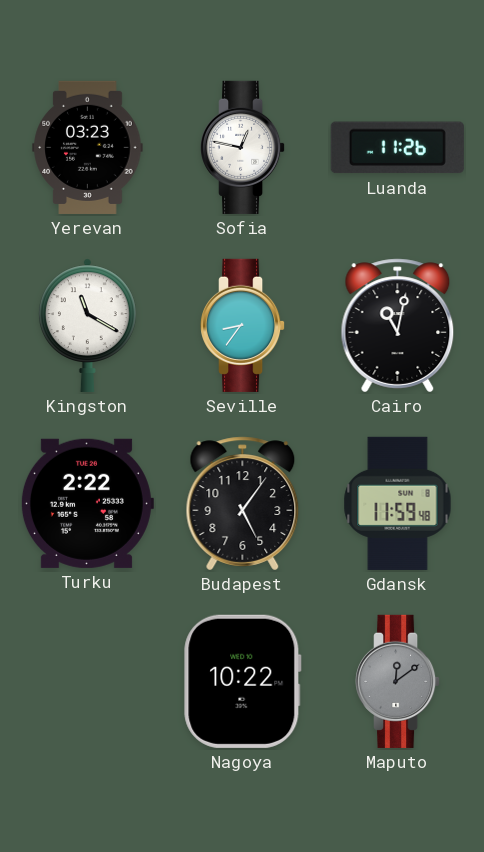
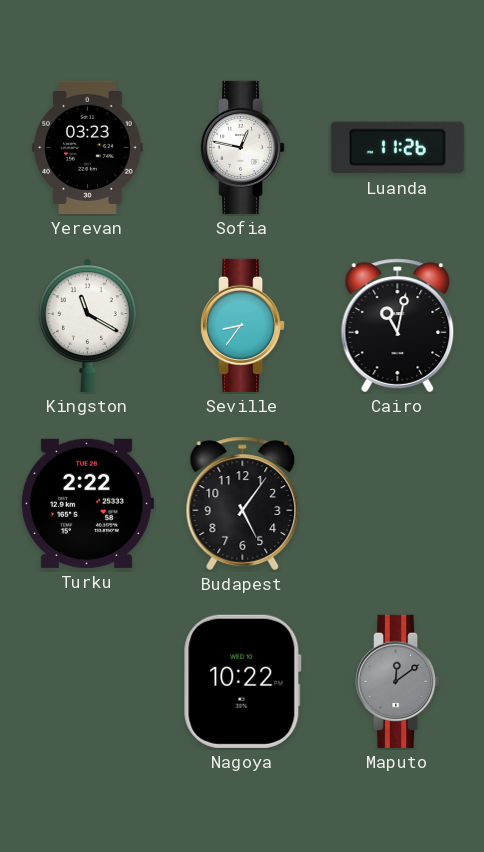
Gdansk: 11:59 -> none (398, 503)
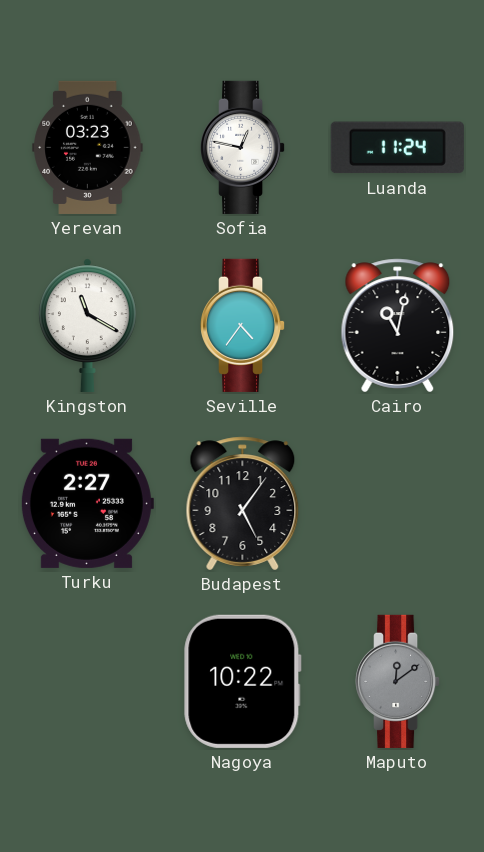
Luanda: 11:26 -> 11:24 (397, 148)
Seville: 8:36 -> 4:36 (244, 325)
Turku: 2:22 -> 2:27 (87, 503)
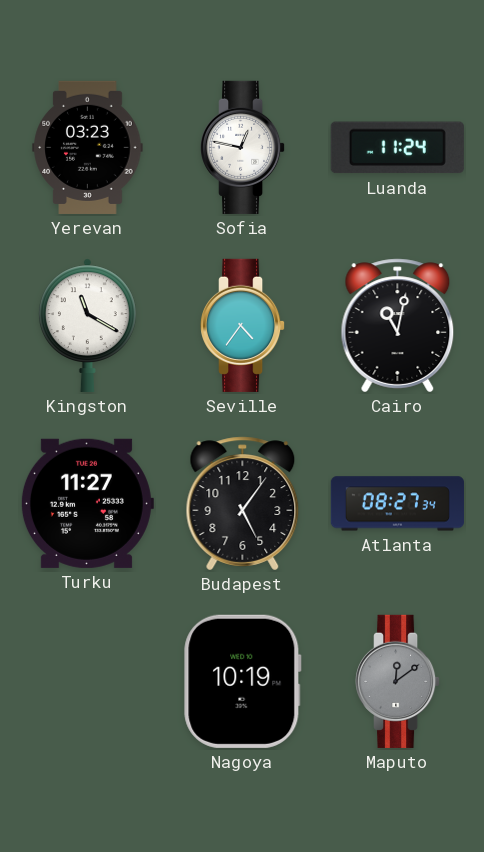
Turku: 2:27 -> 11:27 (87, 503)
Atlanta: none -> 08:27 (397, 504)
Nagoya: 10:22 -> 10:19 (243, 681)
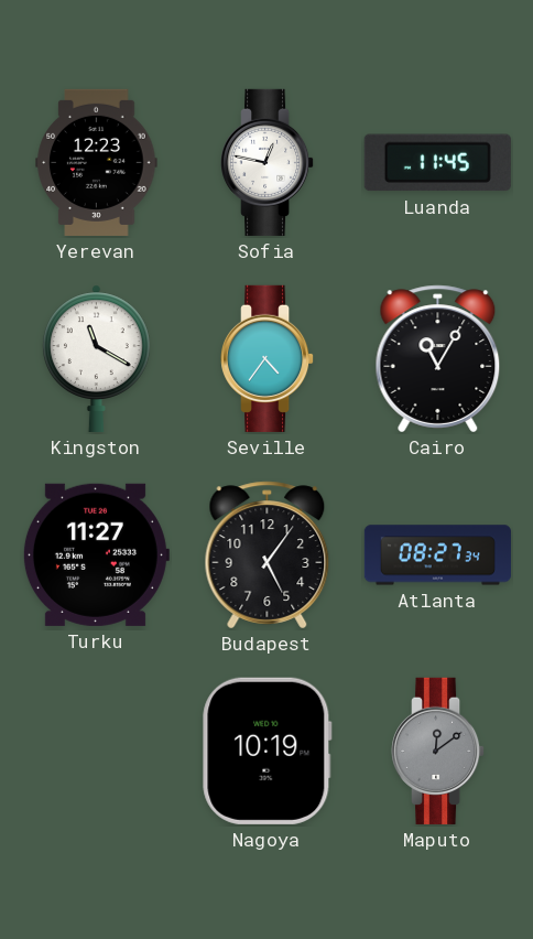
Yerevan: 03:23 -> 12:23 (97, 162)
Luanda: 11:24 -> 11:45 (437, 163)
Cairo: 11:02 -> 11:05 (438, 359)
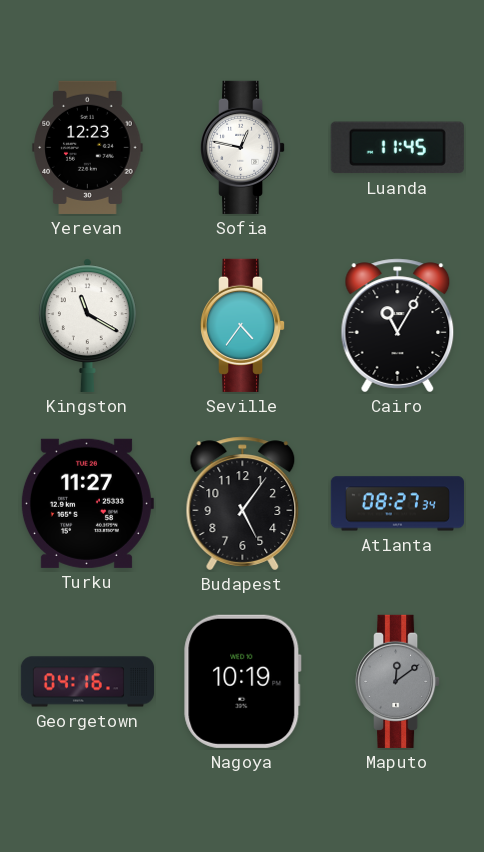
Georgetown: none -> 04:16 (87, 682)
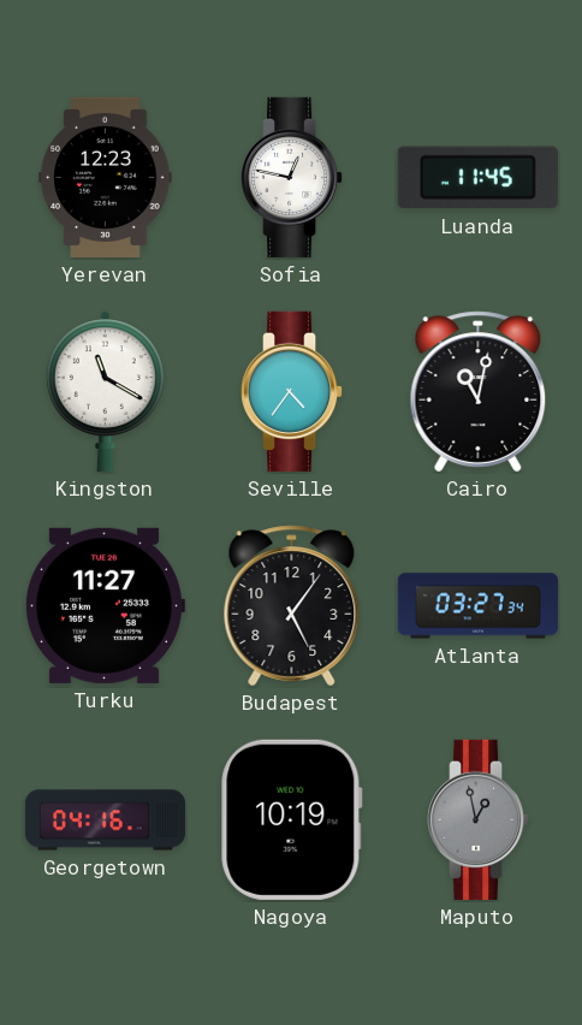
Cairo: 11:05 -> 11:02 (479, 392)
Atlanta: 08:27 -> 03:27 (477, 606)
Maputo: 12:09 -> 12:58 (480, 819)
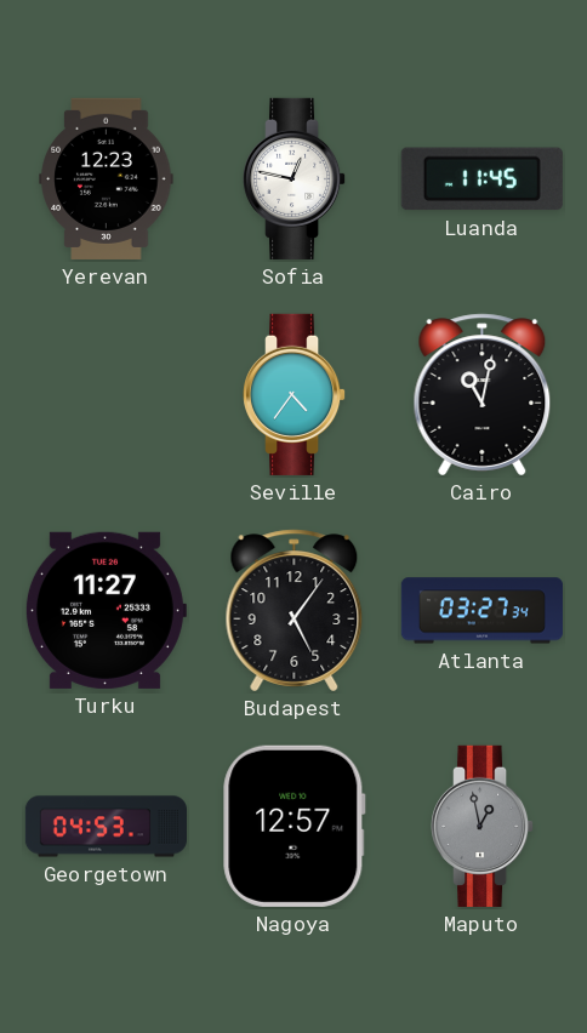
Kingston: 11:20 -> none (105, 391)
Georgetown: 04:16 -> 04:53 (106, 827)
Nagoya: 10:19 -> 12:57 (295, 826)
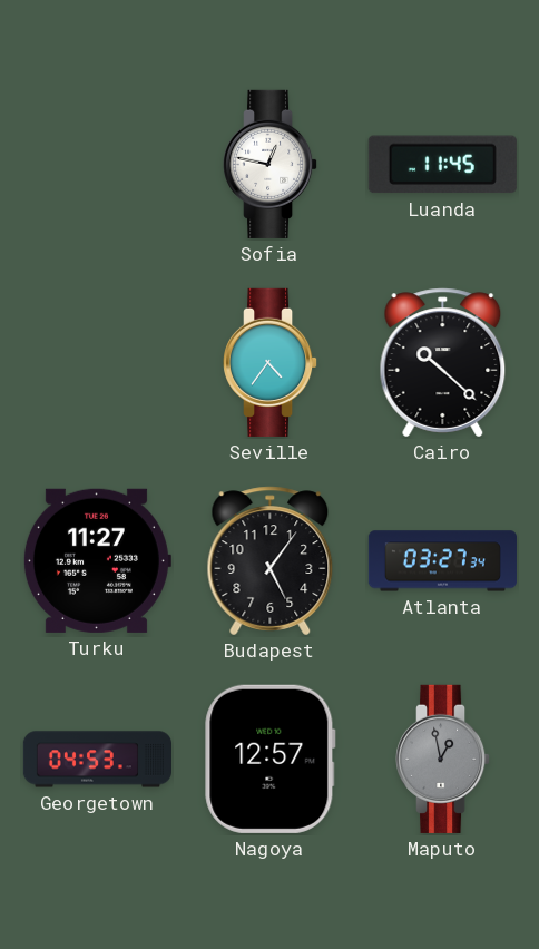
Yerevan: 12:23 -> none (107, 178)
Cairo: 11:02 -> 10:22 (443, 363)
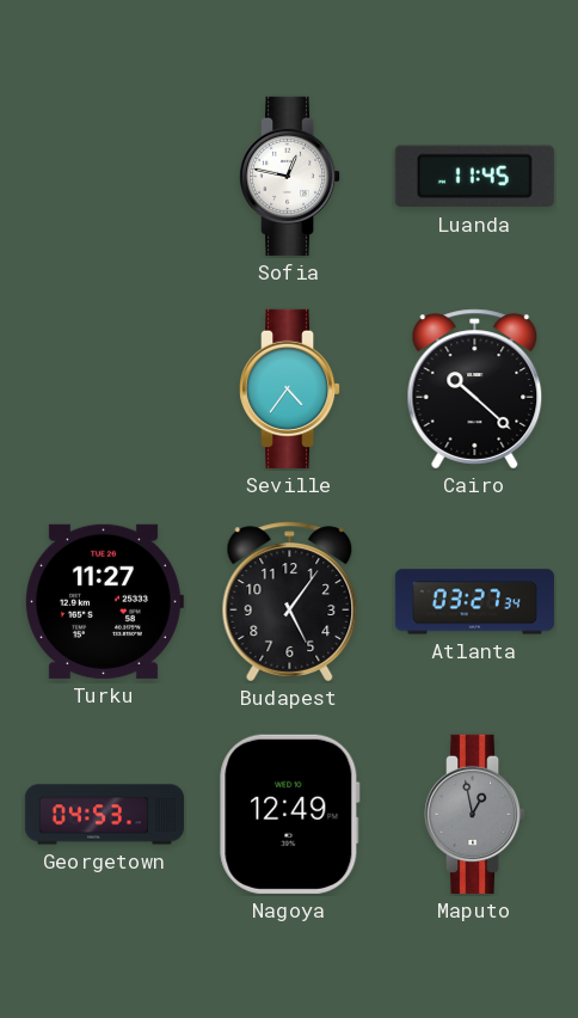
Nagoya: 12:57 -> 12:49 (290, 814)
